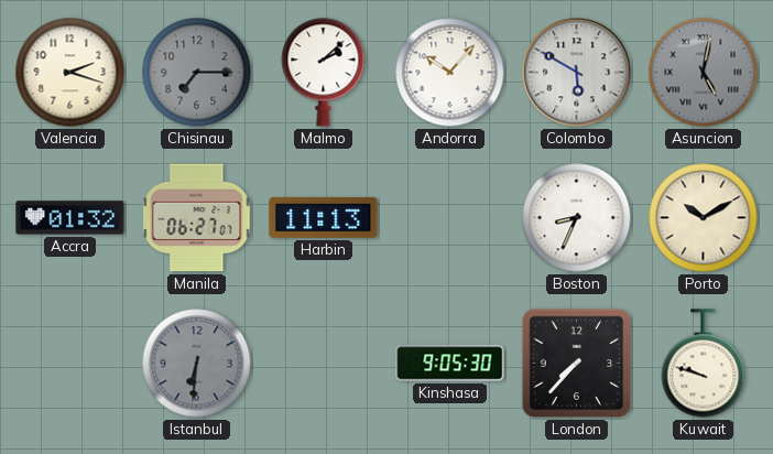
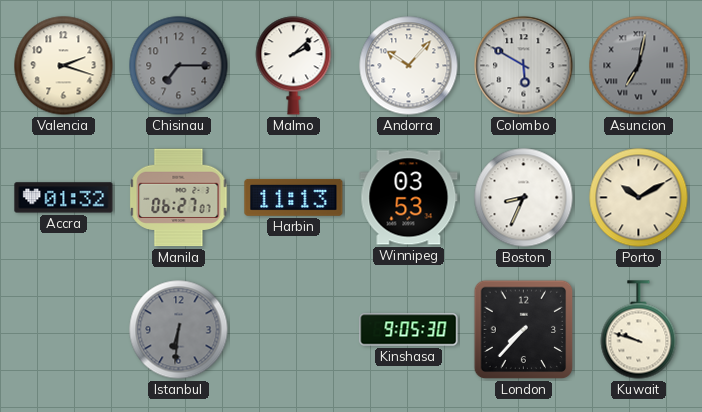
Asuncion: 5:02 -> 7:02 (639, 66)
Winnipeg: none -> 03:53 (409, 198)
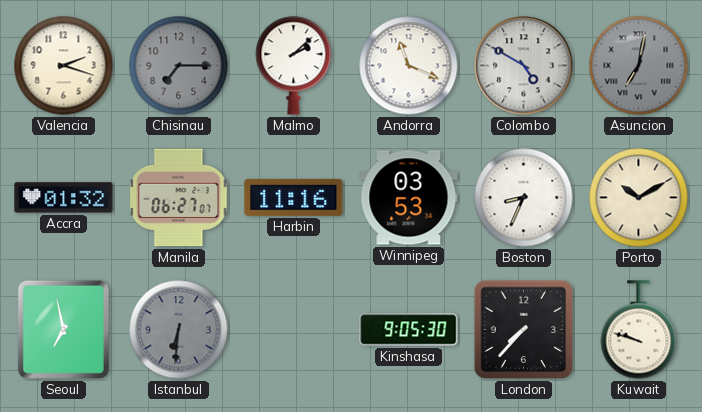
Andorra: 10:07 -> 11:19 (409, 66)
Colombo: 5:50 -> 4:50 (524, 66)
Harbin: 11:13 -> 11:16 (294, 197)
Seoul: none -> 6:58 (63, 329)
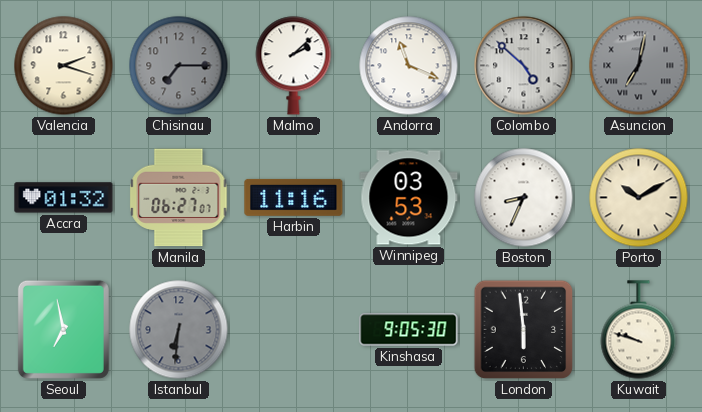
Colombo: 4:50 -> 4:52 (524, 66)
London: 7:37 -> 5:59 (524, 330)
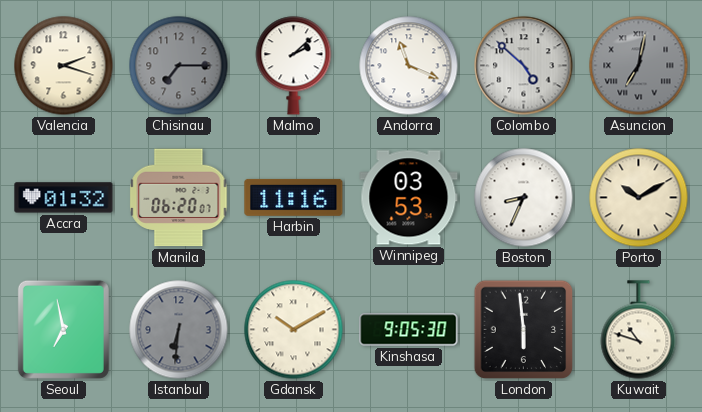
Manila: 06:27 -> 06:20 (179, 198)
Gdansk: none -> 10:10 (294, 330)
Kuwait: 9:48 -> 10:48 (639, 330)
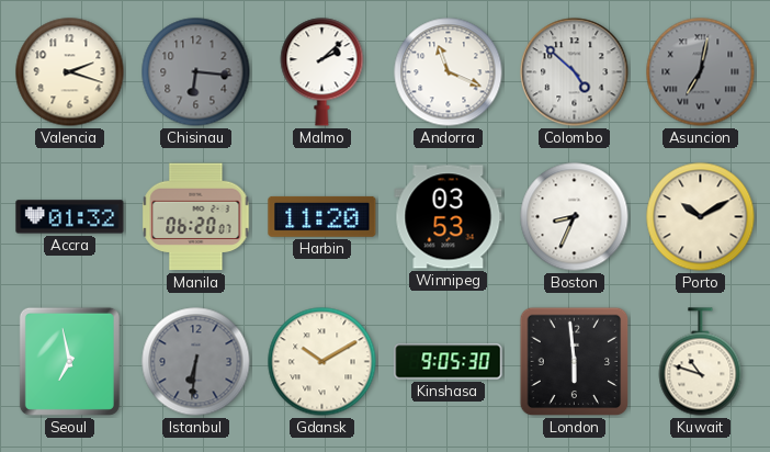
Chisinau: 7:15 -> 6:16 (196, 72)
Harbin: 11:16 -> 11:20 (322, 216)
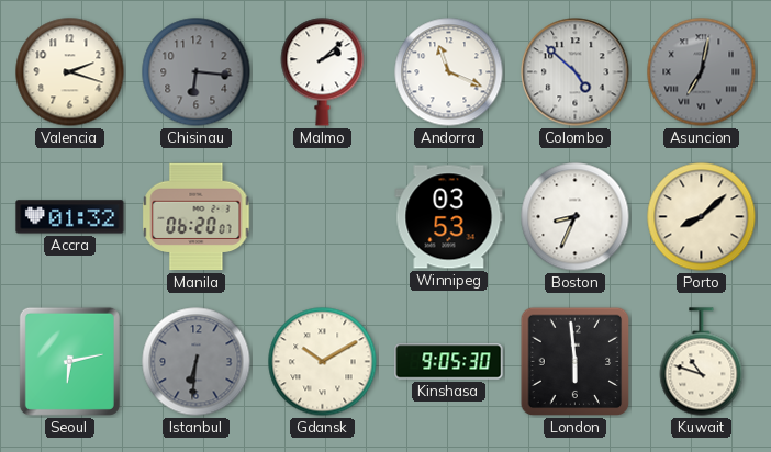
Harbin: 11:20 -> none (322, 216)
Porto: 10:10 -> 8:08 (702, 217)
Seoul: 6:58 -> 6:13 (69, 361)
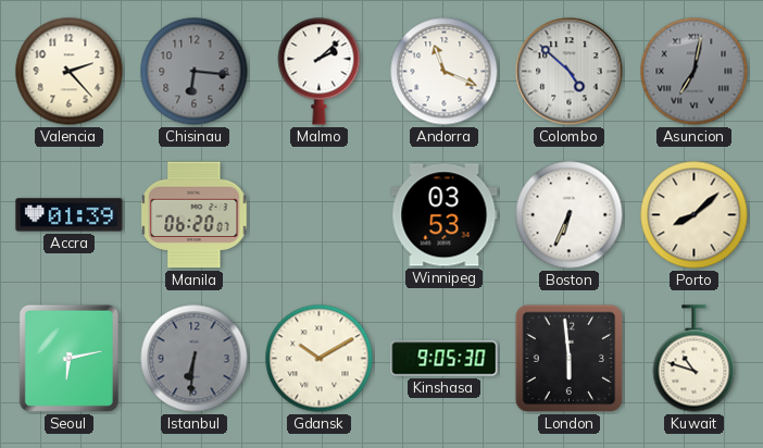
Valencia: 2:18 -> 2:23 (70, 72)
Accra: 01:32 -> 01:39 (70, 215)
Boston: 8:34 -> 6:34 (570, 215)
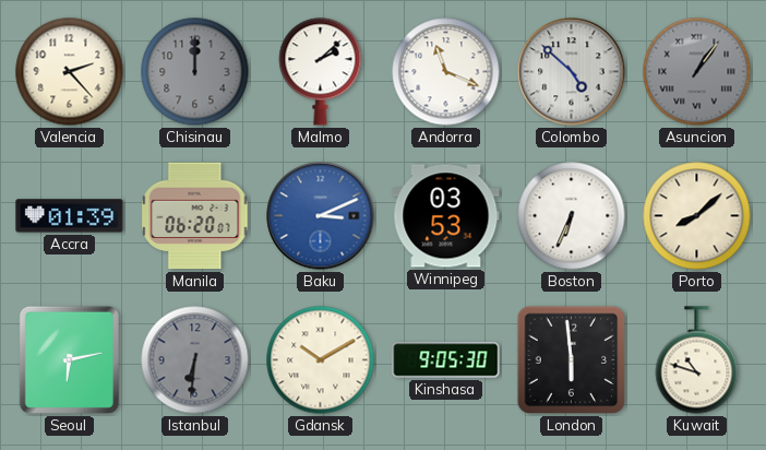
Chisinau: 6:16 -> 12:00 (195, 72)
Asuncion: 7:02 -> 1:06 (697, 72)
Baku: none -> 3:11 (321, 216)
